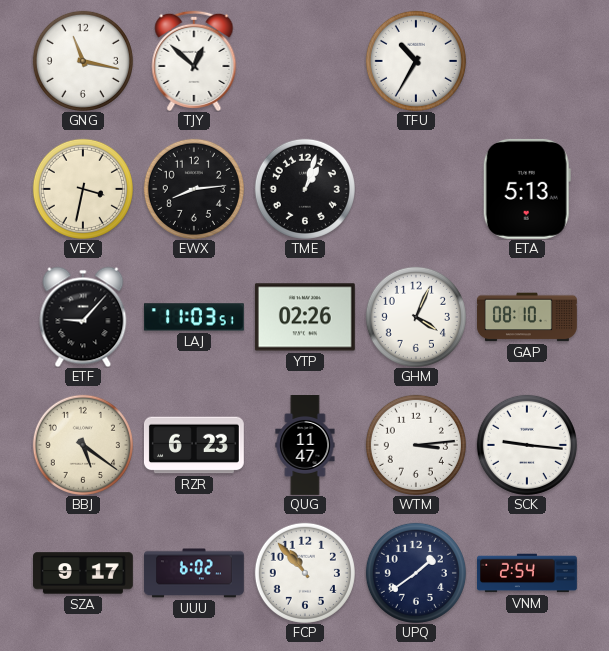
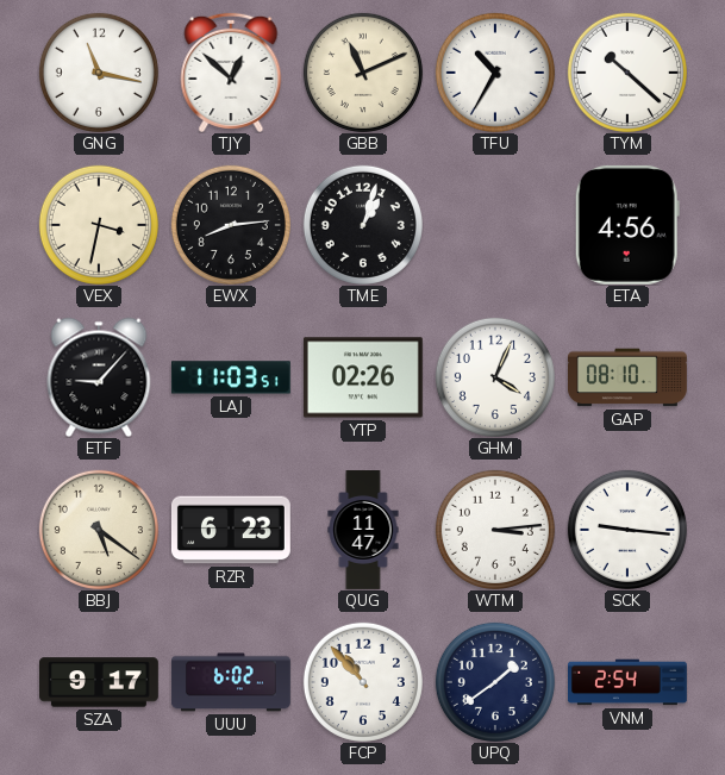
GBB: none -> 11:11 (363, 73)
TYM: none -> 10:22 (627, 73)
ETA: 5:13 -> 4:56 (627, 225)
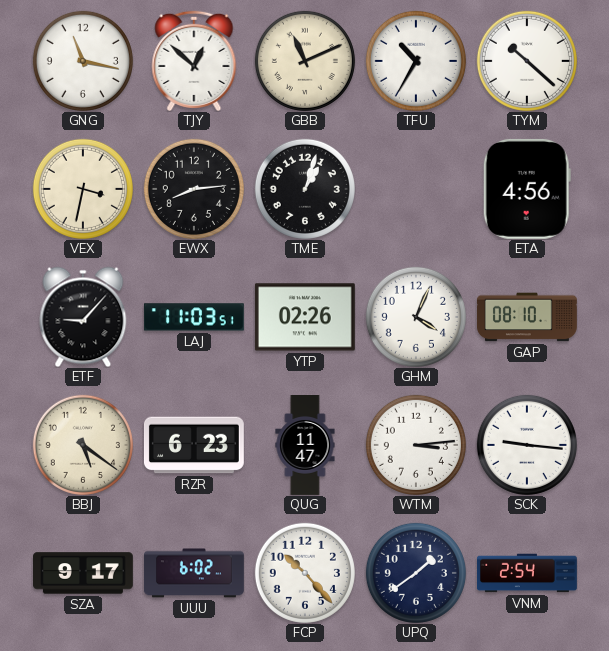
FCP: 10:53 -> 10:23 (305, 573)
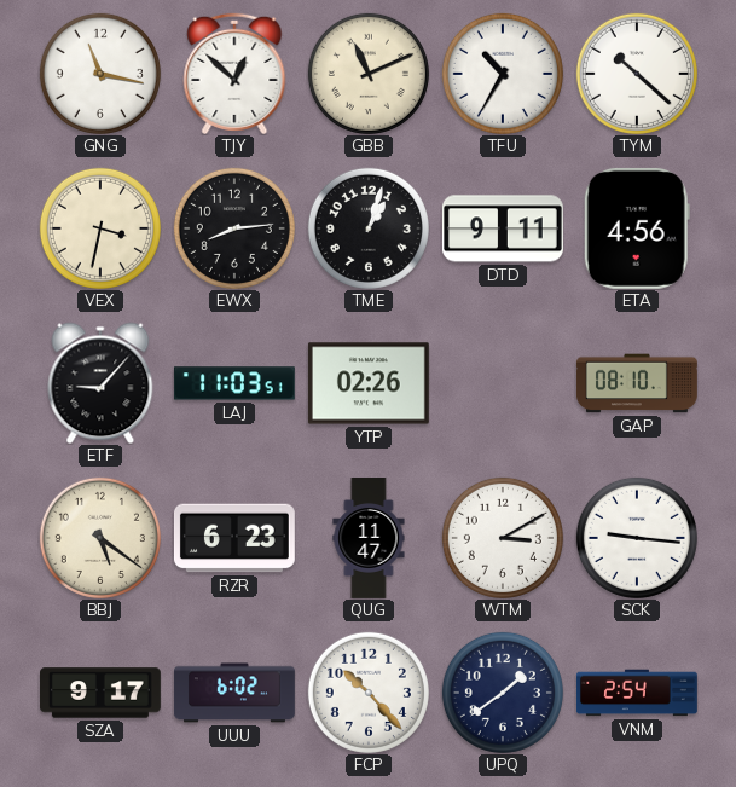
DTD: none -> 9:11 (503, 228)
GHM: 4:04 -> none (416, 317)
WTM: 3:14 -> 3:10 (503, 538)
